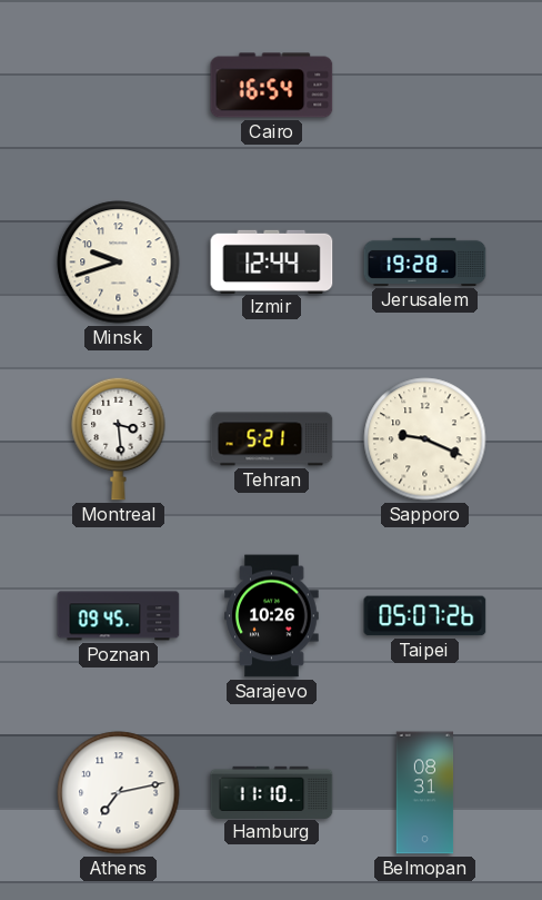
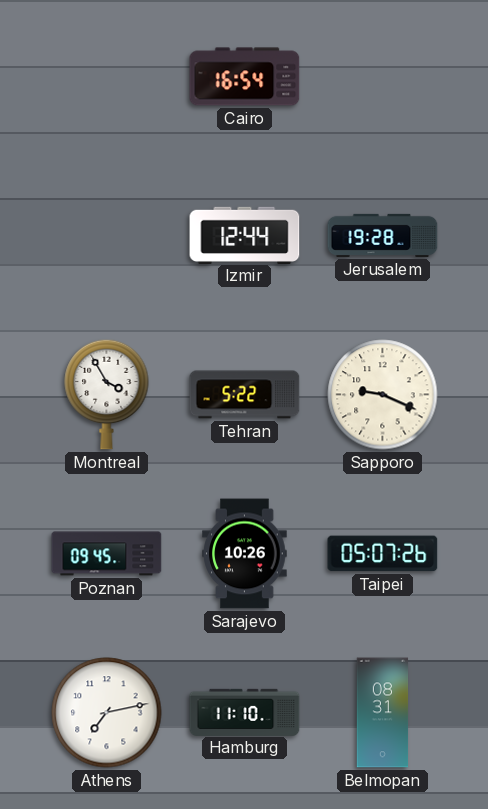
Minsk: 9:42 -> none (119, 263)
Montreal: 3:29 -> 3:55 (107, 394)
Tehran: 5:21 -> 5:22 (245, 395)
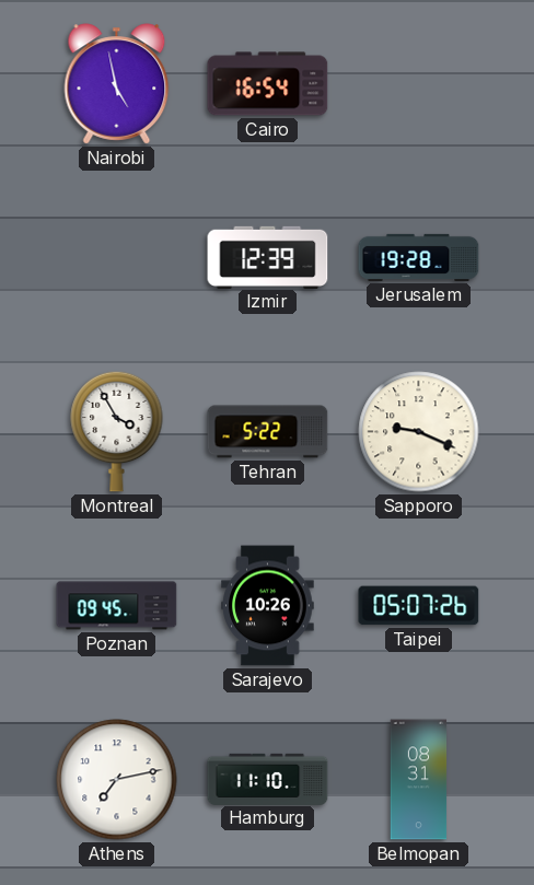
Nairobi: none -> 4:58 (117, 84)
Izmir: 12:44 -> 12:39 (268, 257)
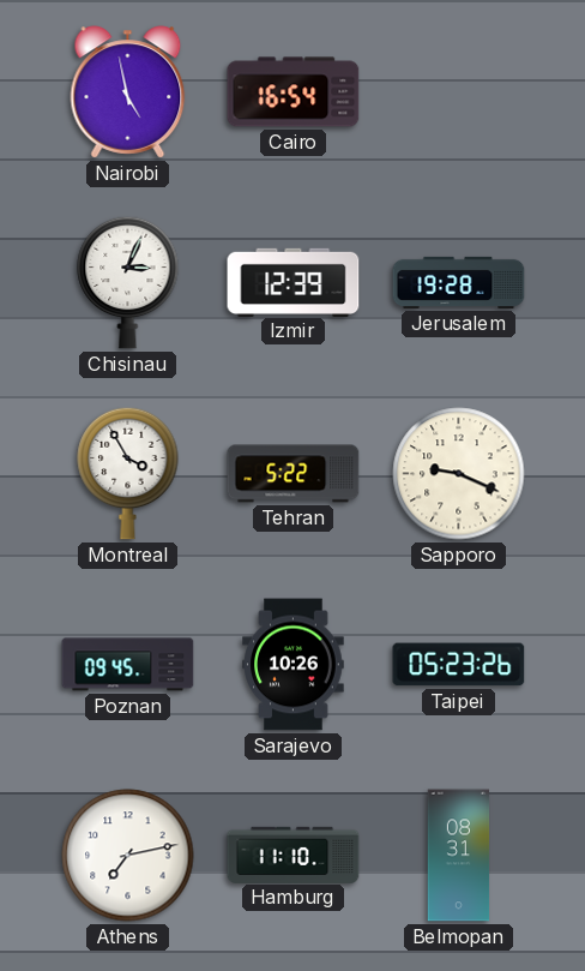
Chisinau: none -> 3:04 (128, 282)
Taipei: 05:07 -> 05:23 (459, 665)
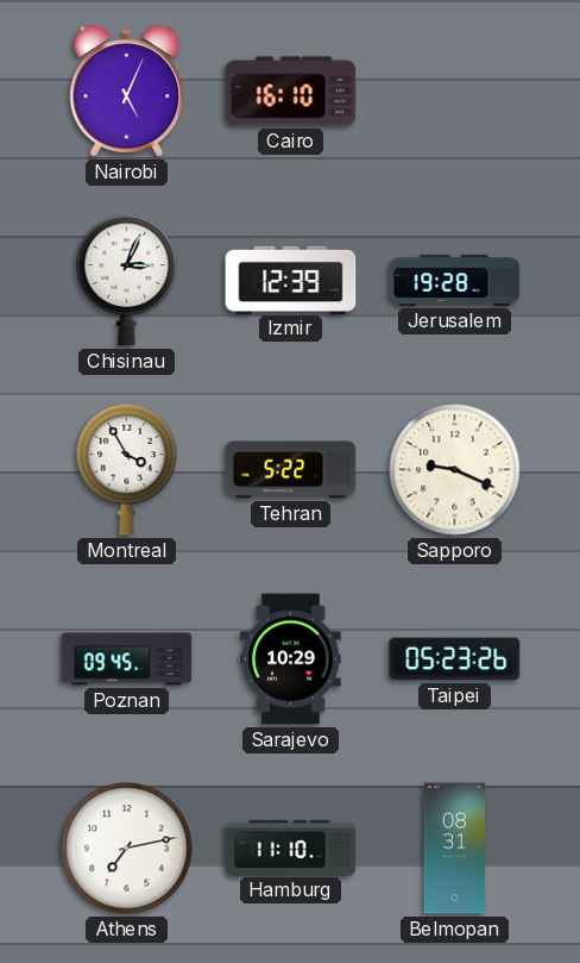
Nairobi: 4:58 -> 5:04 (127, 92)
Cairo: 16:54 -> 16:10 (291, 92)
Sarajevo: 10:26 -> 10:29 (291, 659)
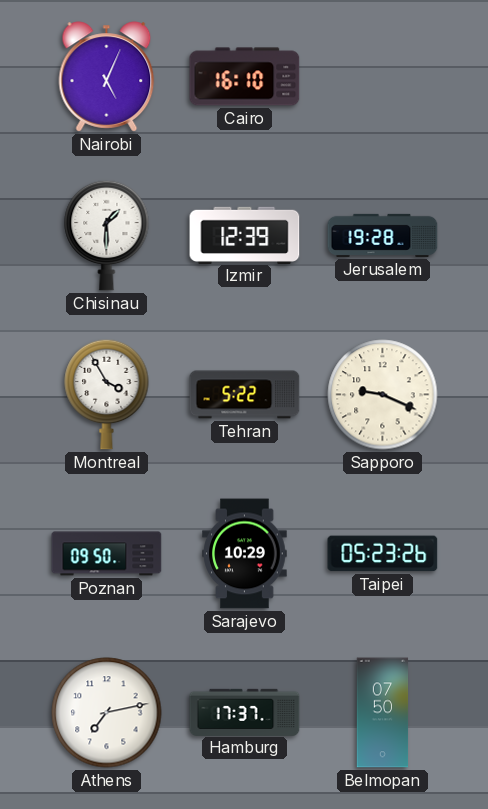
Chisinau: 3:04 -> 1:30 (107, 235)
Poznan: 09:45 -> 09:50 (107, 554)
Hamburg: 11:10 -> 17:37 (245, 712)
Belmopan: 08:31 -> 07:50 (383, 713)
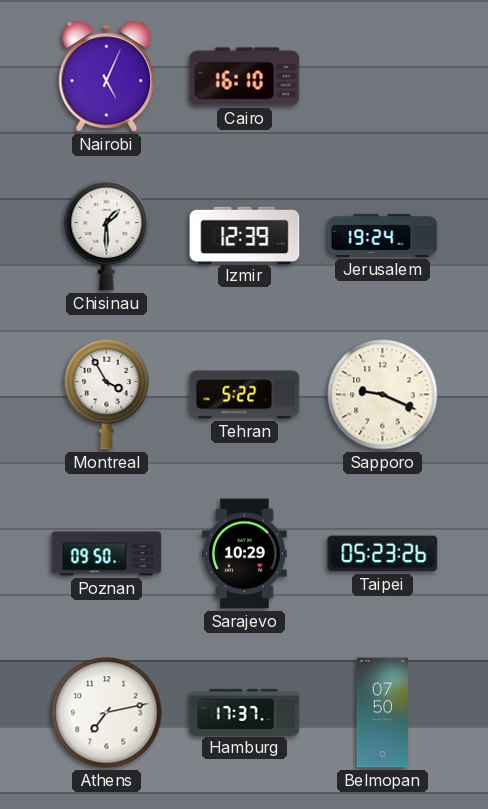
Jerusalem: 19:28 -> 19:24 (383, 235)
